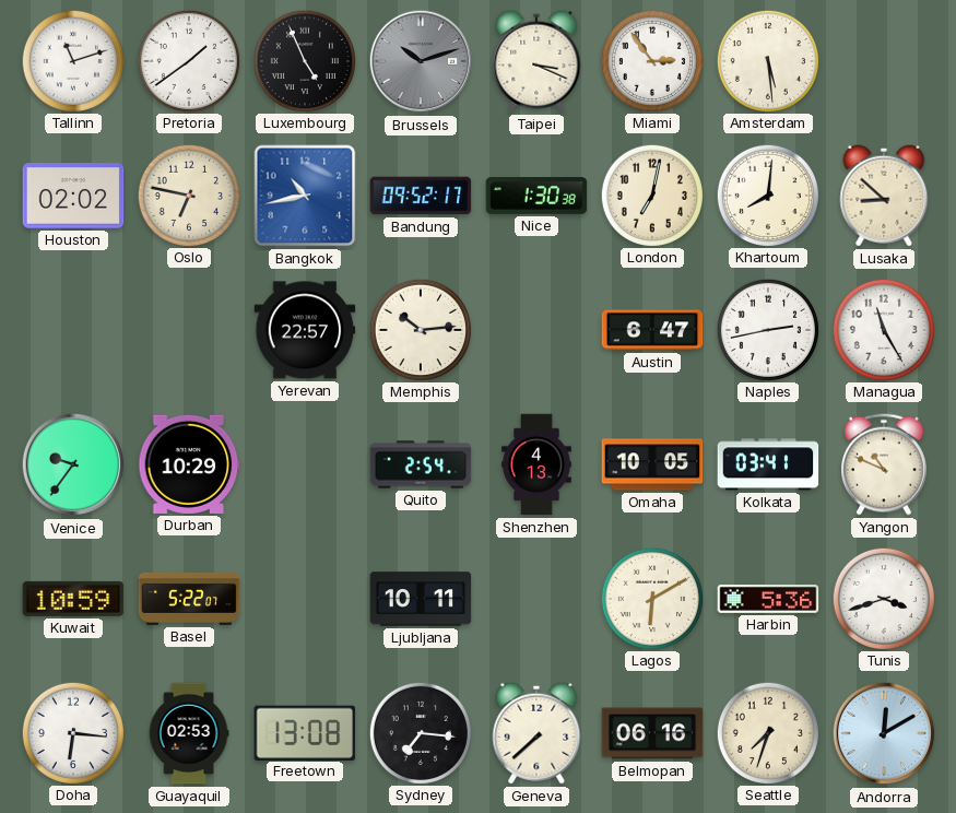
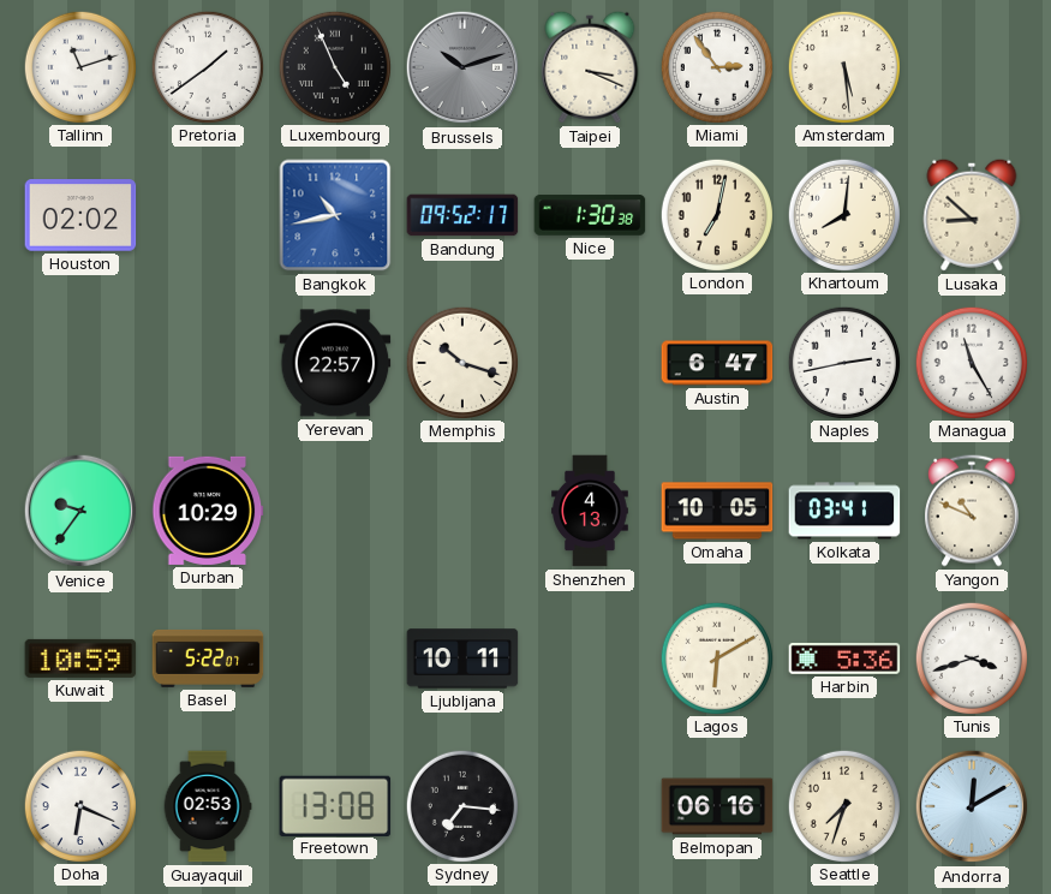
Oslo: 6:47 -> none (188, 195)
Memphis: 10:14 -> 10:18 (461, 362)
Quito: 2:54 -> none (421, 464)
Doha: 6:16 -> 6:19 (79, 805)
Geneva: 7:38 -> none (536, 733)
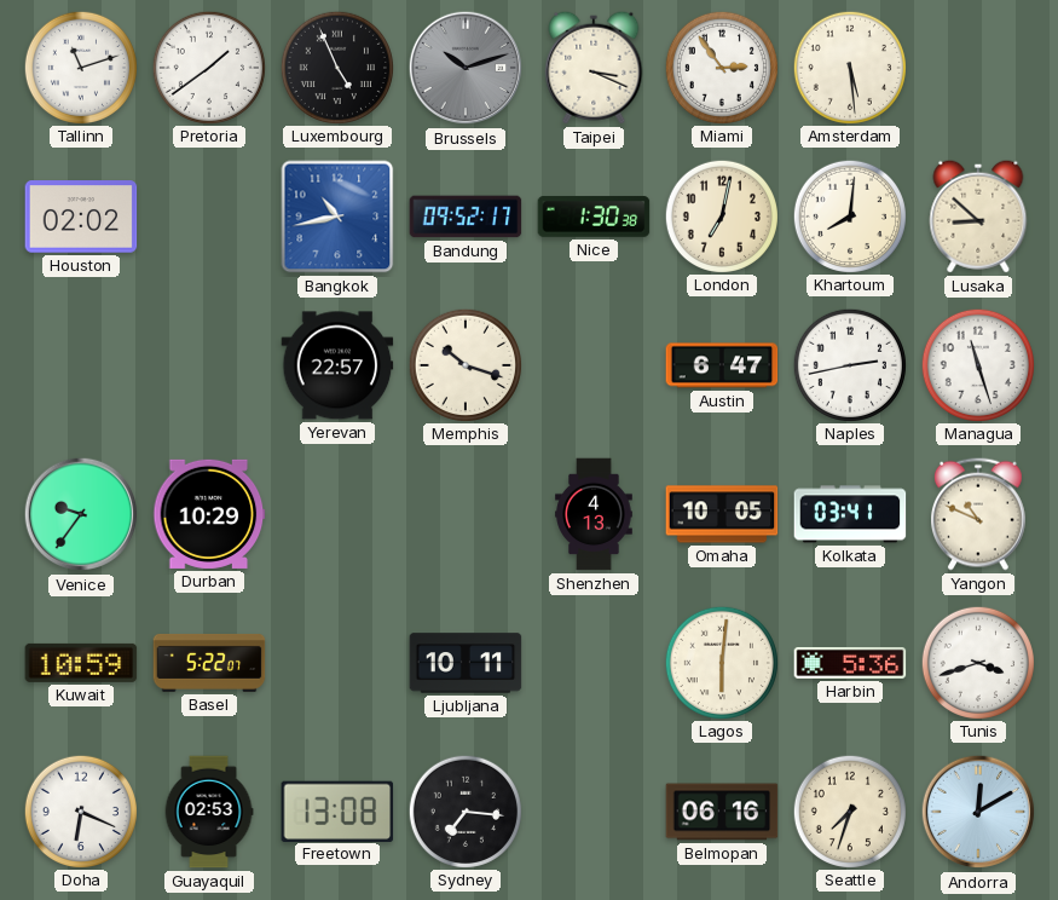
Managua: 11:25 -> 11:27 (977, 364)
Lagos: 6:10 -> 6:01 (721, 662)
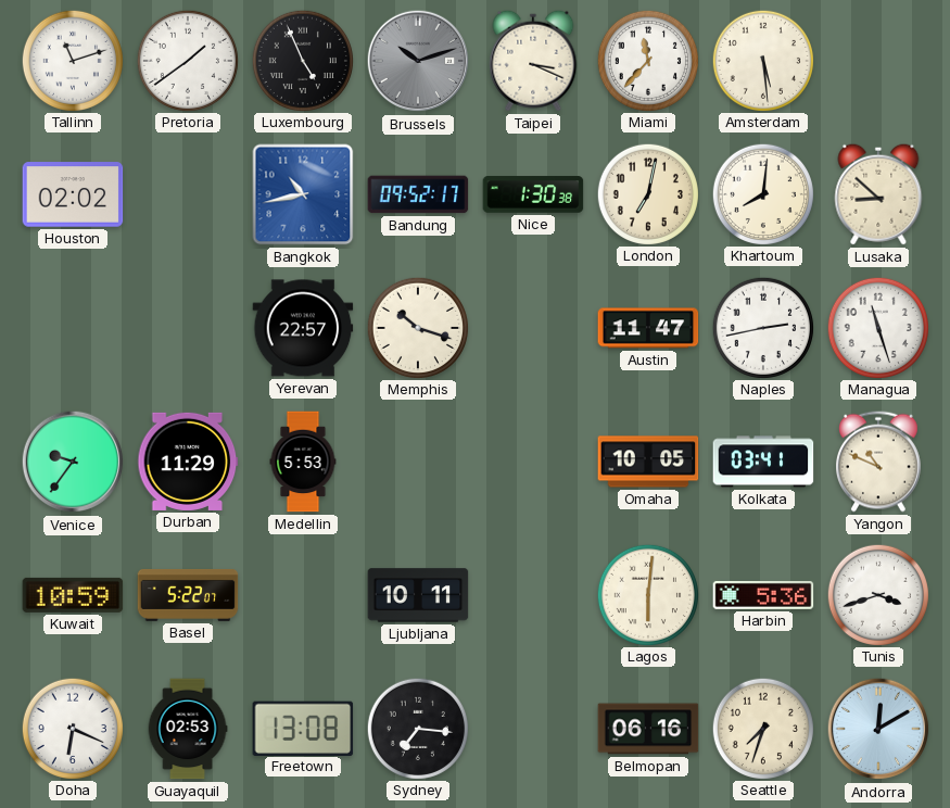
Miami: 2:54 -> 11:37 (647, 60)
Austin: 6:47 -> 11:47 (648, 328)
Durban: 10:29 -> 11:29 (188, 462)
Medellin: none -> 5:53 (303, 462)
Shenzhen: 4:13 -> none (594, 514)
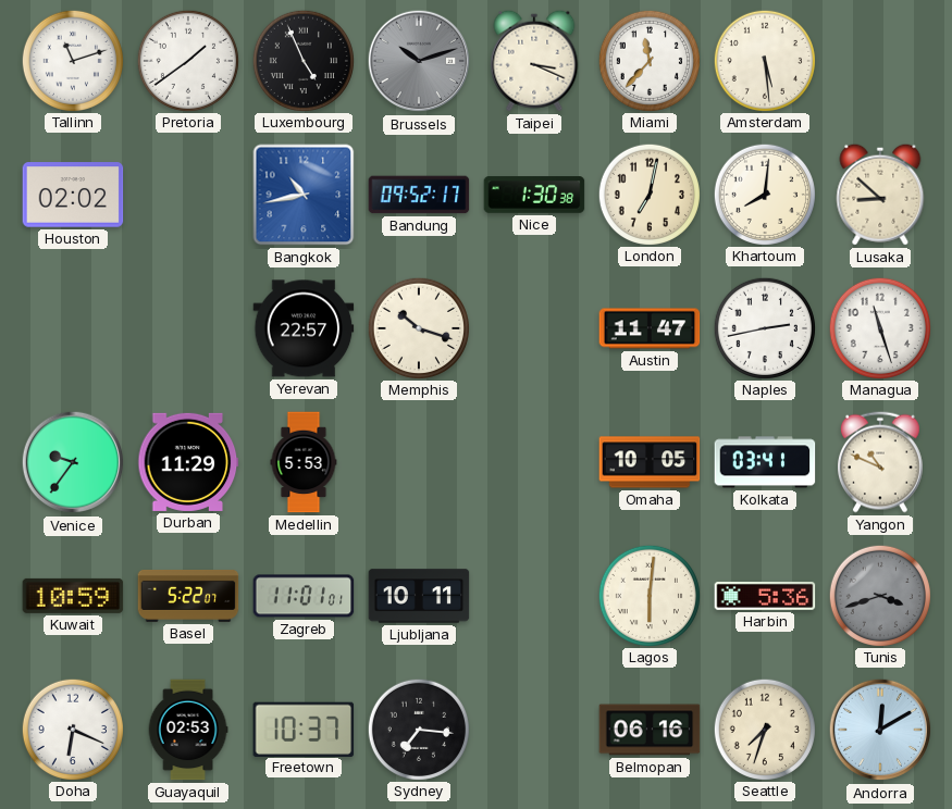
Zagreb: none -> 11:01 (304, 596)
Tunis dial: white -> grey (879, 595)
Freetown: 13:08 -> 10:37 (304, 729)
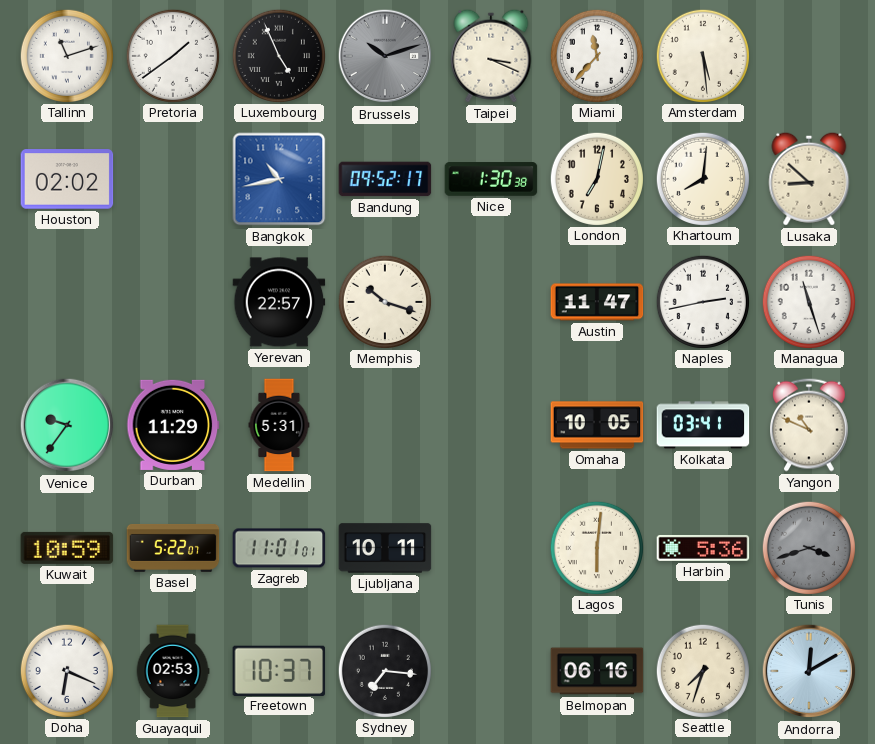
Medellin: 5:53 -> 5:31 (279, 425)
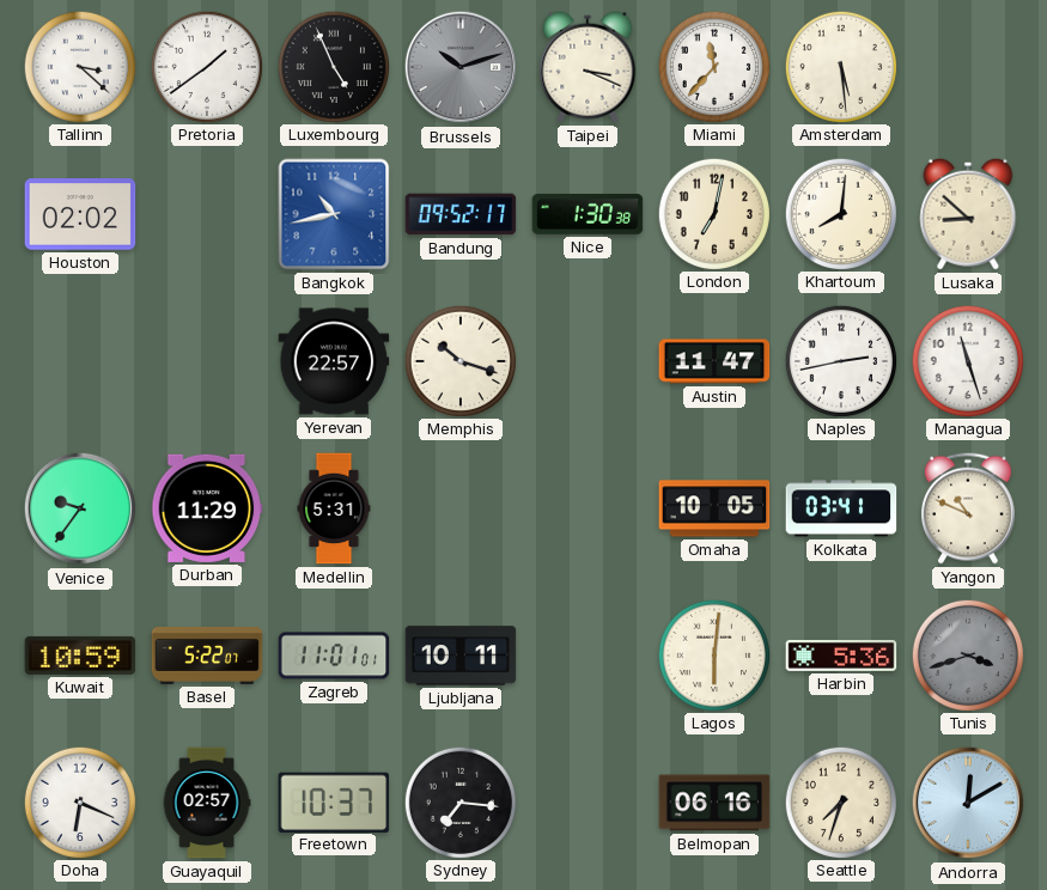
Tallinn: 11:12 -> 3:22 (79, 66)
Guayaquil: 02:53 -> 02:57 (207, 803)
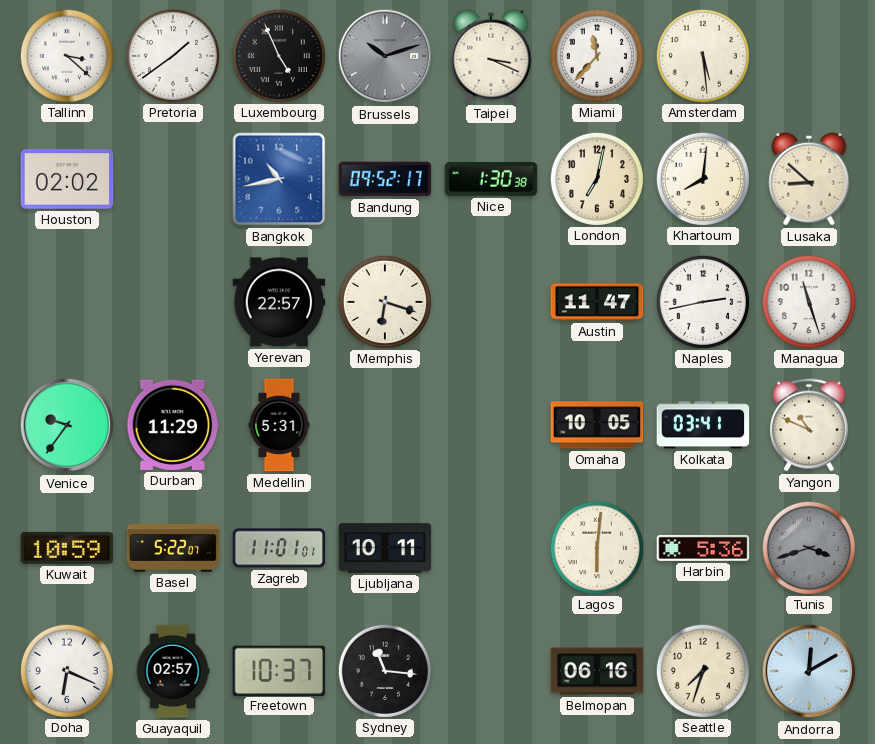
Memphis: 10:18 -> 6:18 (384, 301)
Sydney: 7:16 -> 11:16 (384, 670)
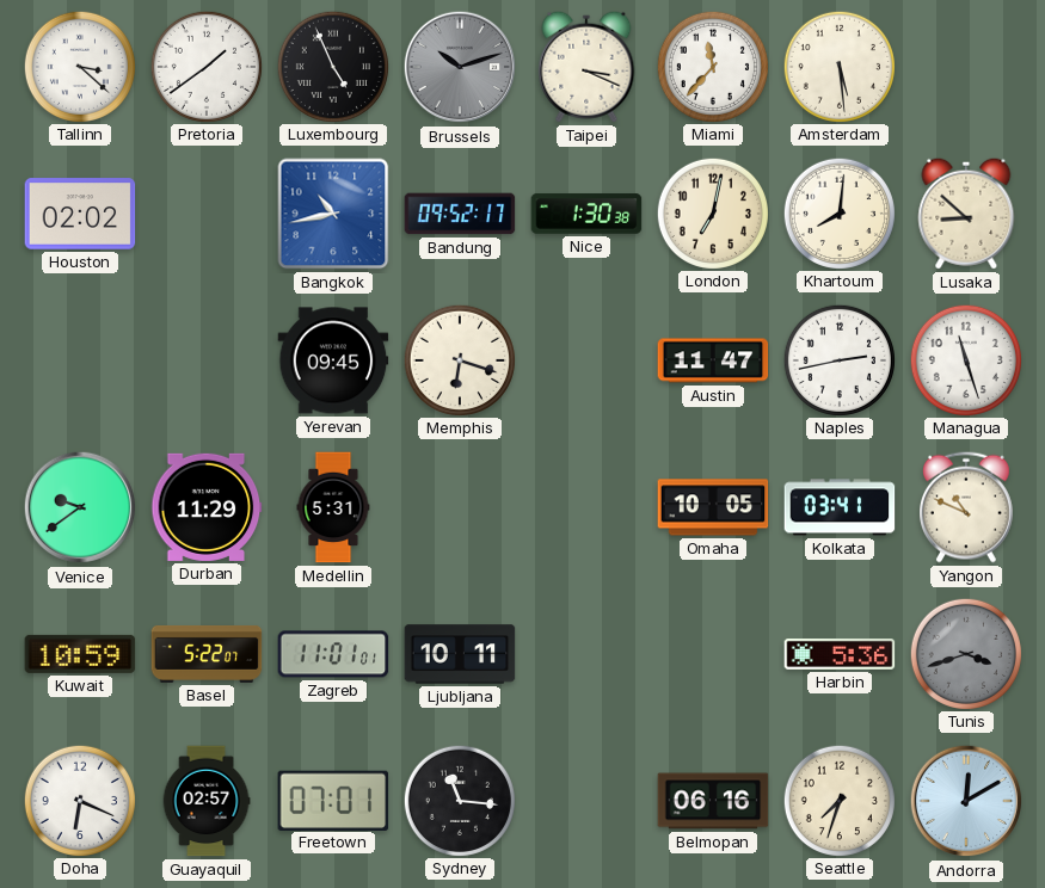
Yerevan: 22:57 -> 09:45 (333, 360)
Venice: 9:36 -> 9:39 (80, 507)
Lagos: 6:01 -> none (596, 547)
Freetown: 10:37 -> 07:01 (333, 800)
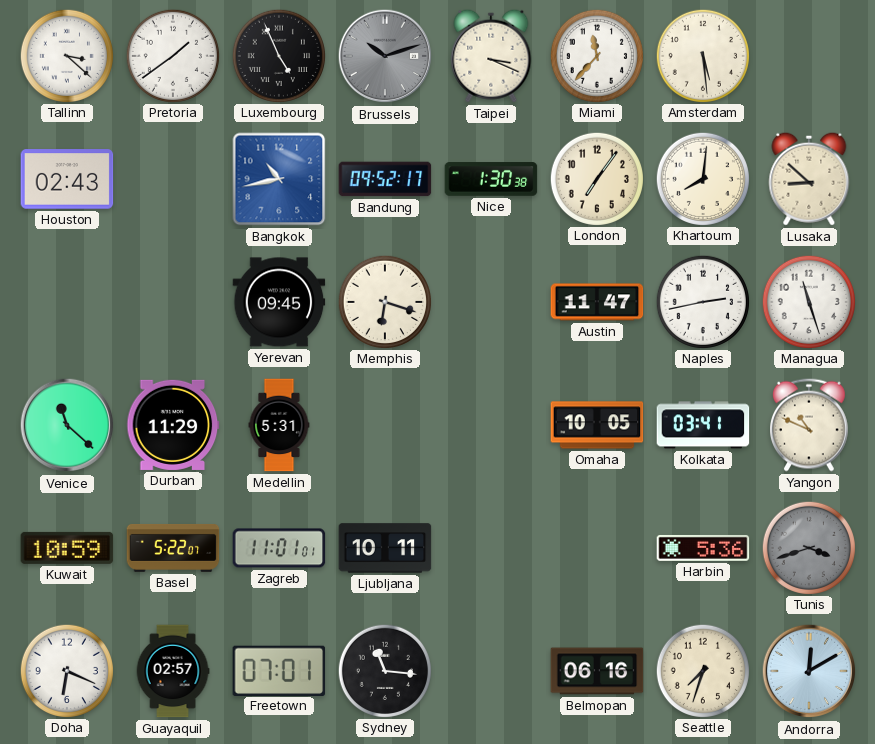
Houston: 02:02 -> 02:43 (67, 179)
London: 7:02 -> 7:06 (596, 178)
Venice: 9:39 -> 11:22 (67, 425)
